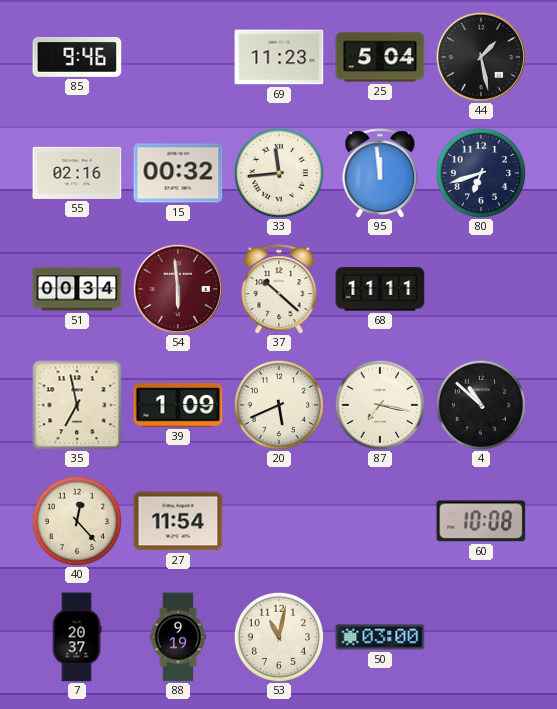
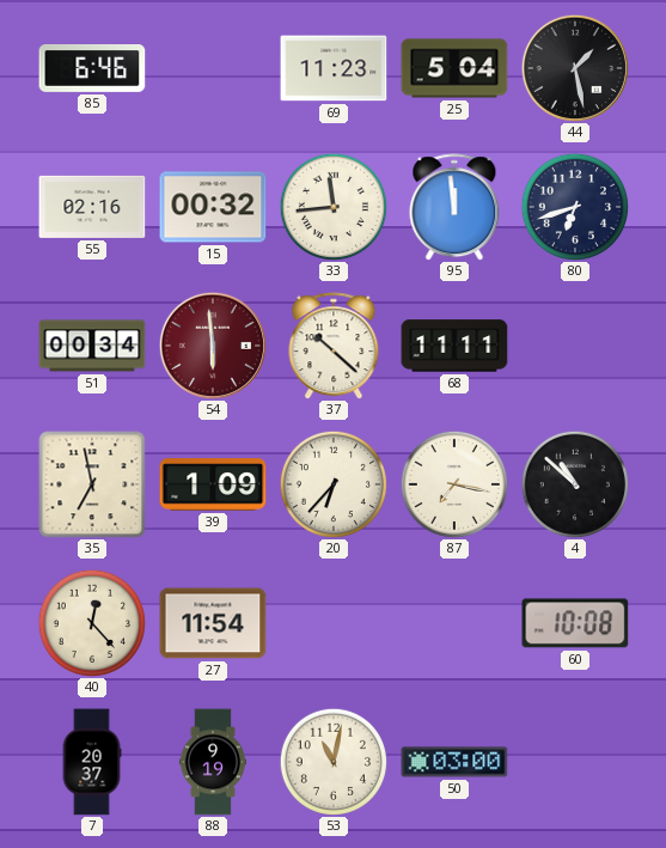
85: 9:46 -> 6:46 (92, 69)
20: 5:41 -> 6:37 (334, 484)
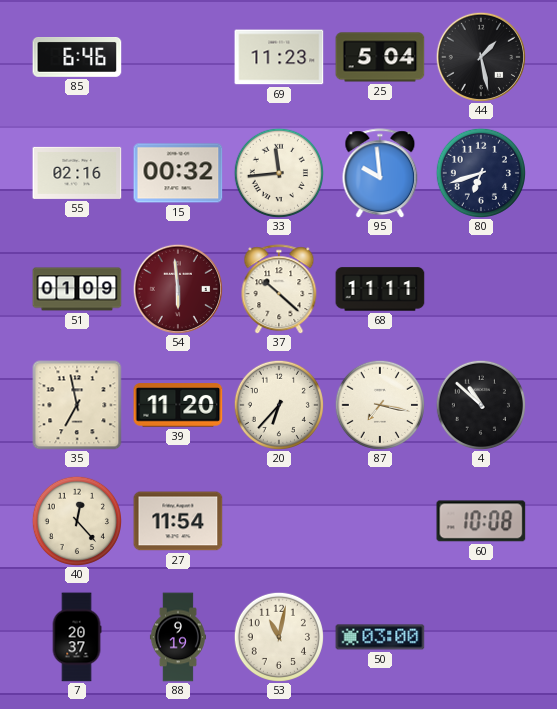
95: 11:59 -> 9:59 (380, 173)
51: 00:34 -> 01:09 (77, 289)
39: 1:09 -> 11:20 (178, 405)
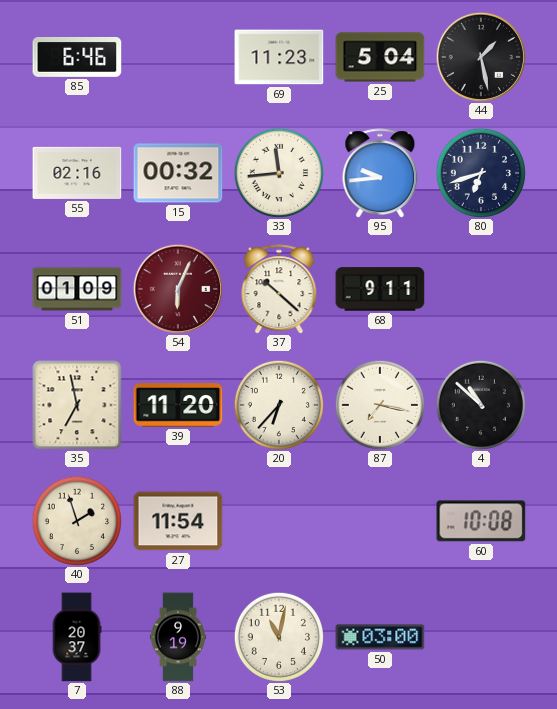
95: 9:59 -> 9:44 (380, 173)
54: 5:59 -> 6:04 (178, 289)
68: 11:11 -> 9:11 (380, 289)
40: 12:23 -> 1:57 (77, 521)
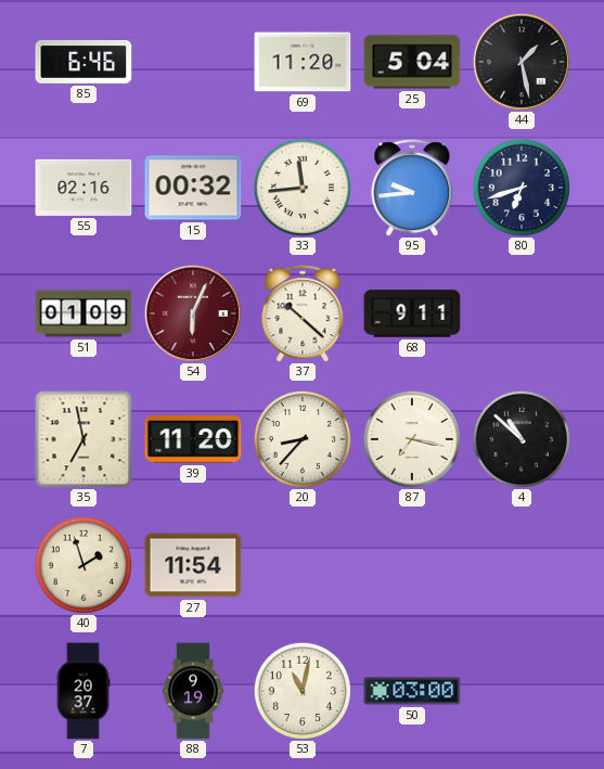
69: 11:23 -> 11:20 (303, 62)
20: 6:37 -> 8:37 (303, 439)
60: 10:08 -> none (481, 521)
